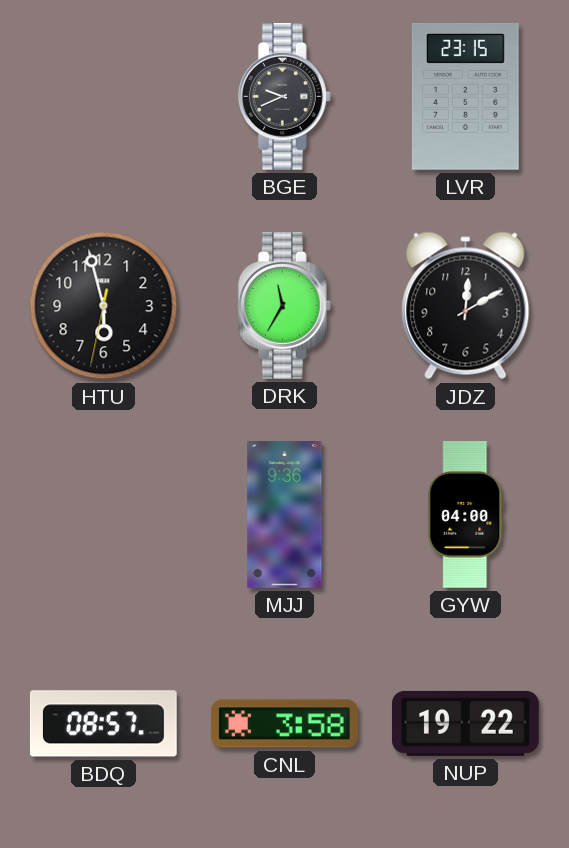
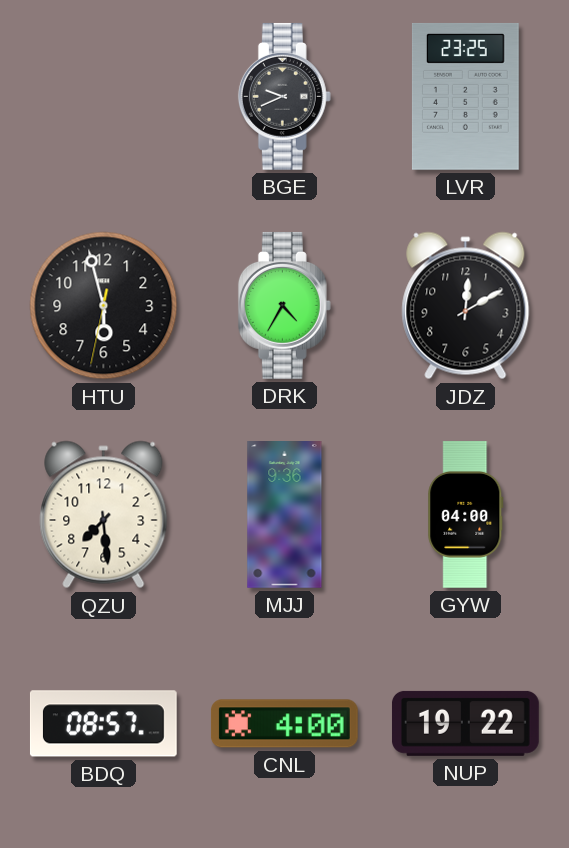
LVR: 23:15 -> 23:25 (465, 96)
DRK: 11:35 -> 4:35 (284, 305)
QZU: none -> 7:29 (104, 515)
CNL: 3:58 -> 4:00 (284, 724)
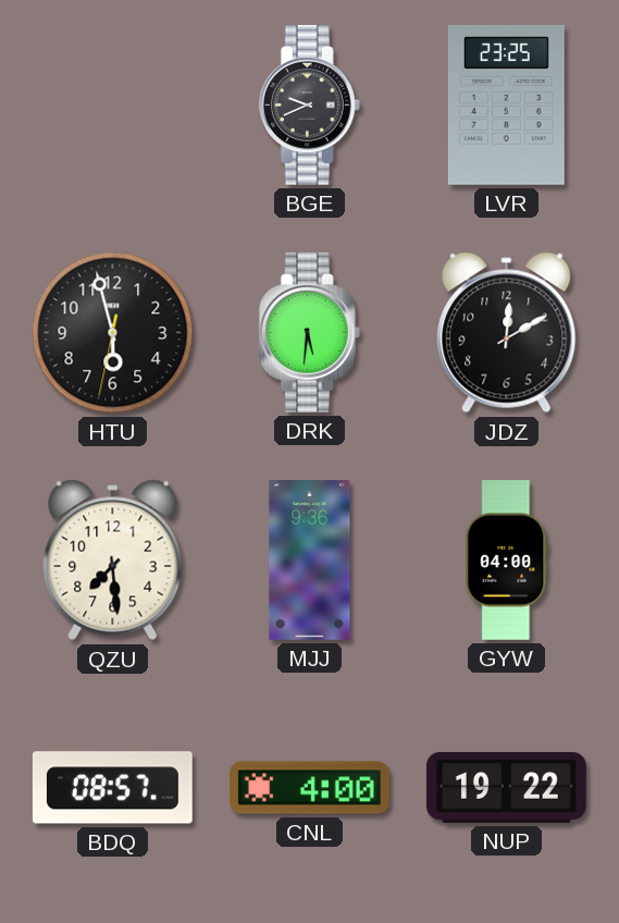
DRK: 4:35 -> 5:31 (309, 332)
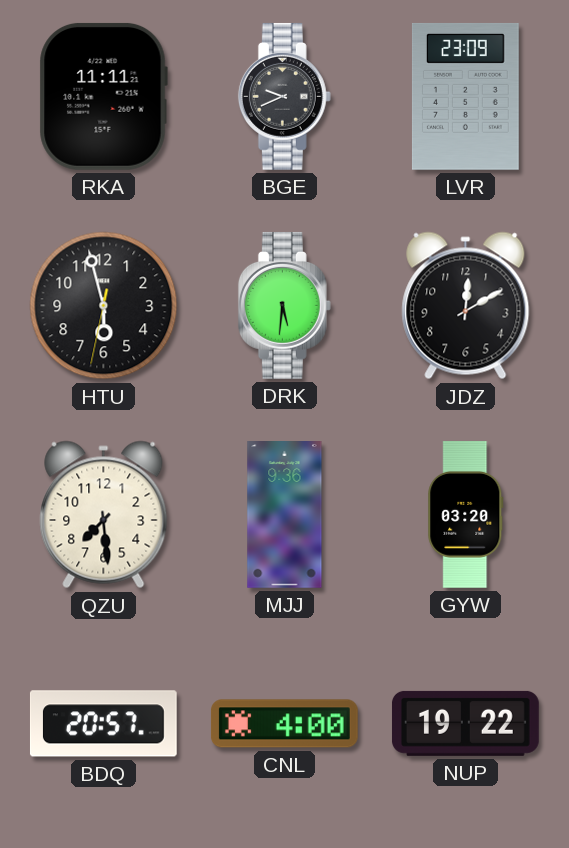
RKA: none -> 11:11 (103, 96)
LVR: 23:25 -> 23:09 (465, 96)
GYW: 04:00 -> 03:20 (466, 515)
BDQ: 08:57 -> 20:57 (103, 724)
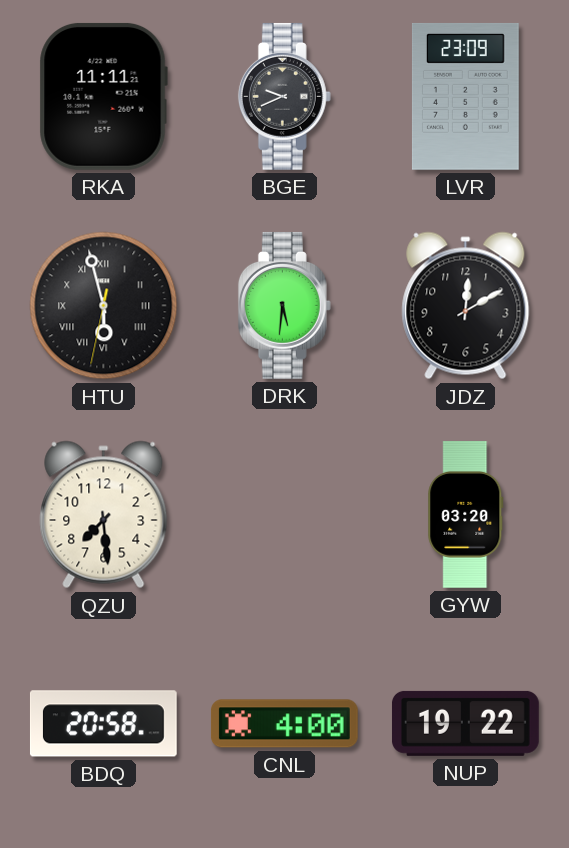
HTU numerals: Arabic -> Roman (104, 306)
MJJ: 9:36 -> none (285, 515)
BDQ: 20:57 -> 20:58 (103, 724)
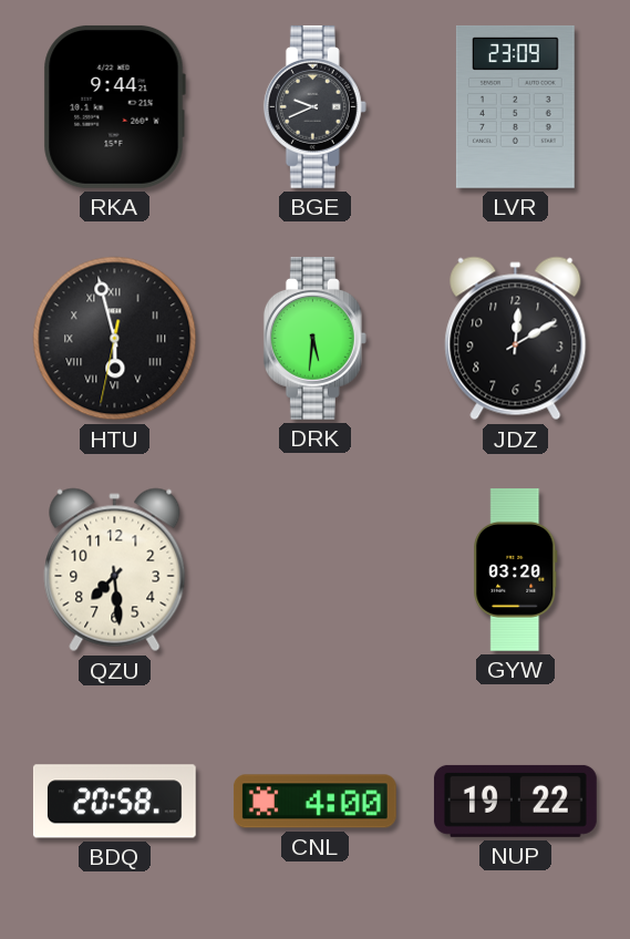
RKA: 11:11 -> 9:44 (114, 106)
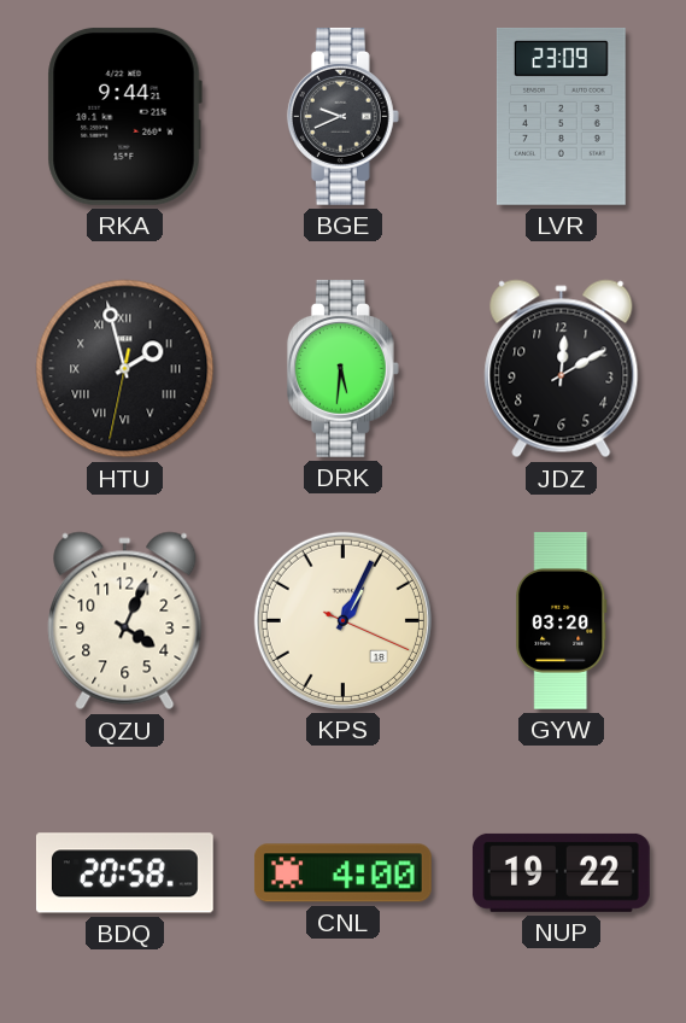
HTU: 5:57 -> 1:57 (125, 369)
QZU: 7:29 -> 4:04 (125, 621)
KPS: none -> 1:04 (342, 620)
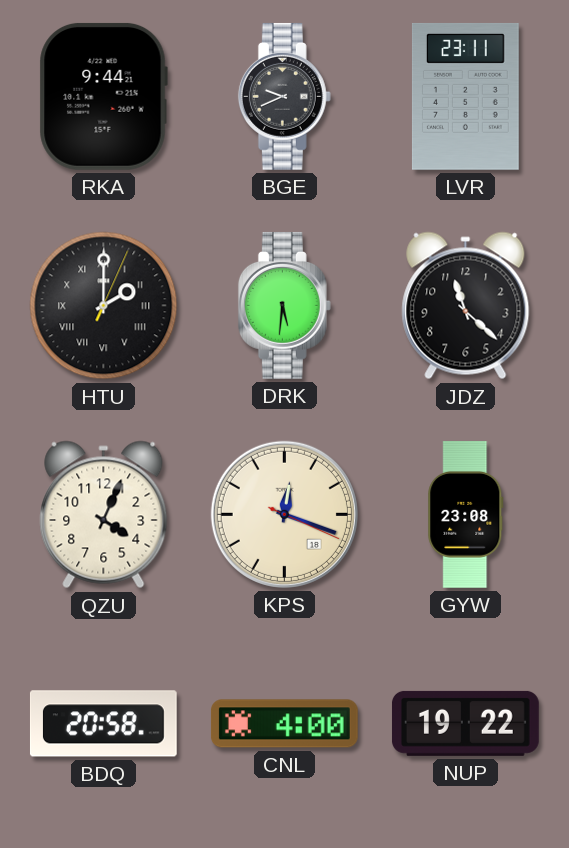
LVR: 23:09 -> 23:11 (465, 96)
HTU: 1:57 -> 2:00 (104, 306)
JDZ: 12:10 -> 11:22 (466, 306)
KPS: 1:04 -> 12:18 (284, 514)
GYW: 03:20 -> 23:08 (466, 515)
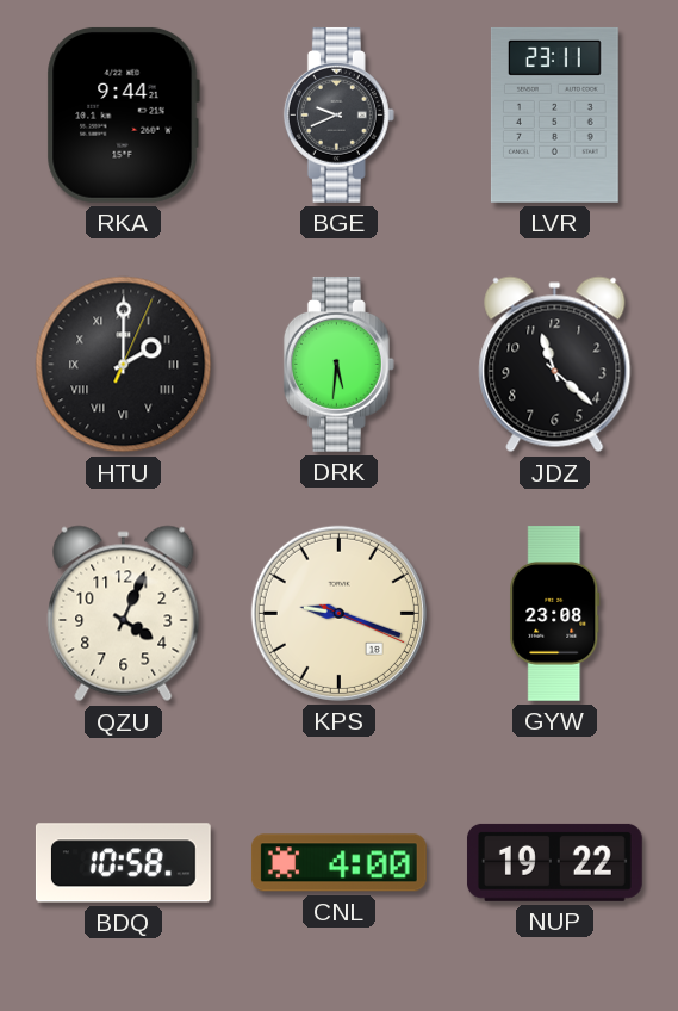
KPS: 12:18 -> 9:18 (338, 613)
BDQ: 20:58 -> 10:58 (123, 863)
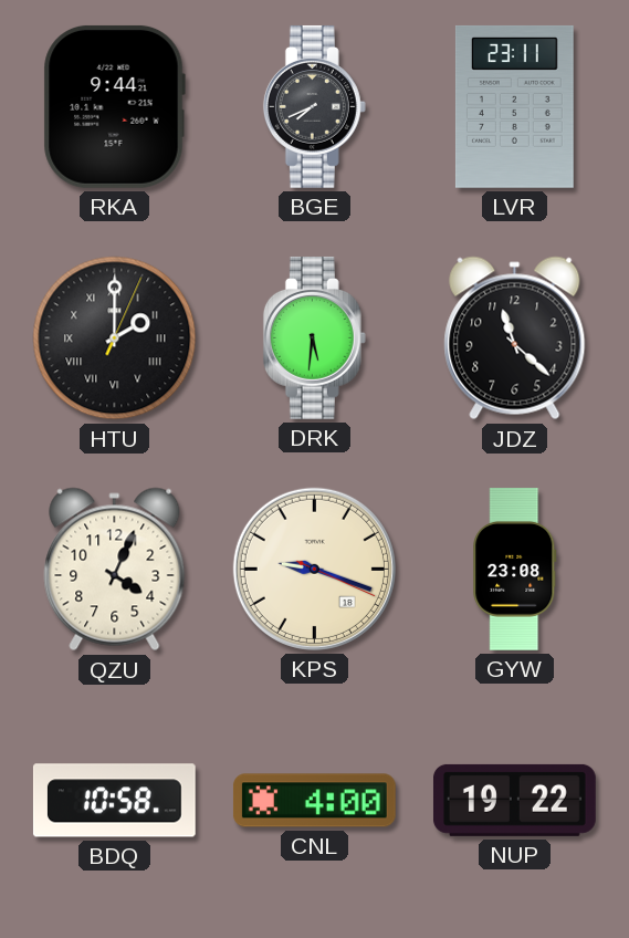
BGE: 9:41 -> 7:41 (314, 106)
